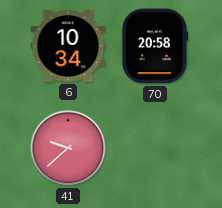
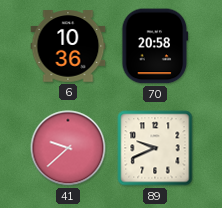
6: 10:34 -> 10:36 (68, 46)
89: none -> 9:41 (155, 148)
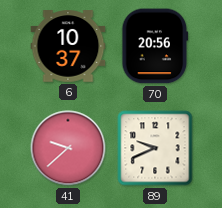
6: 10:36 -> 10:37 (68, 46)
70: 20:58 -> 20:56 (155, 46)
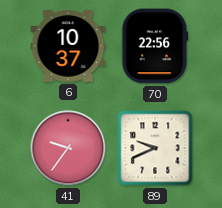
70: 20:56 -> 22:56 (155, 46)
41: 9:38 -> 9:36 (68, 148)
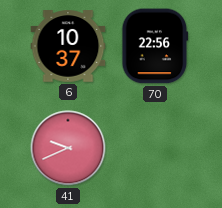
41: 9:36 -> 9:41 (68, 148)
89: 9:41 -> none (155, 148)
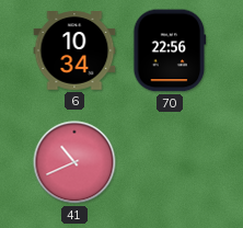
6: 10:37 -> 10:34 (74, 50)
41: 9:41 -> 10:41 (74, 162)
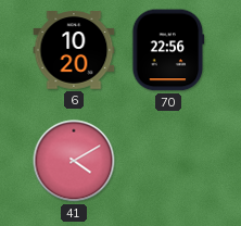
6: 10:34 -> 10:20 (74, 50)
41: 10:41 -> 4:10 (74, 161)
